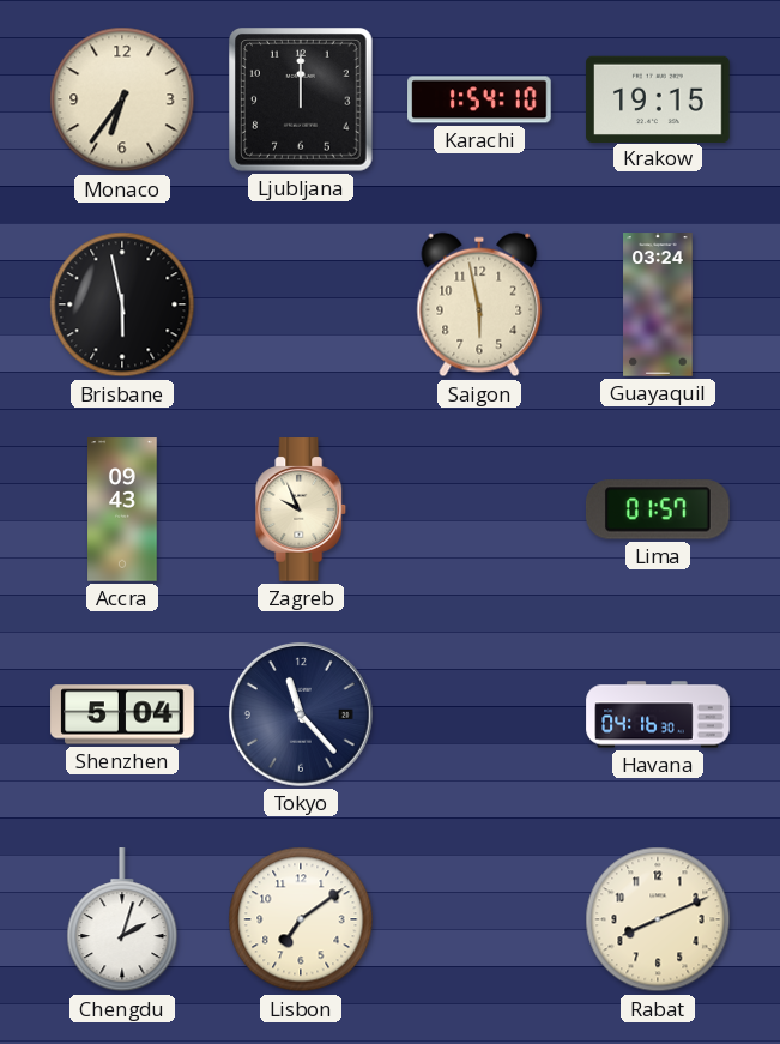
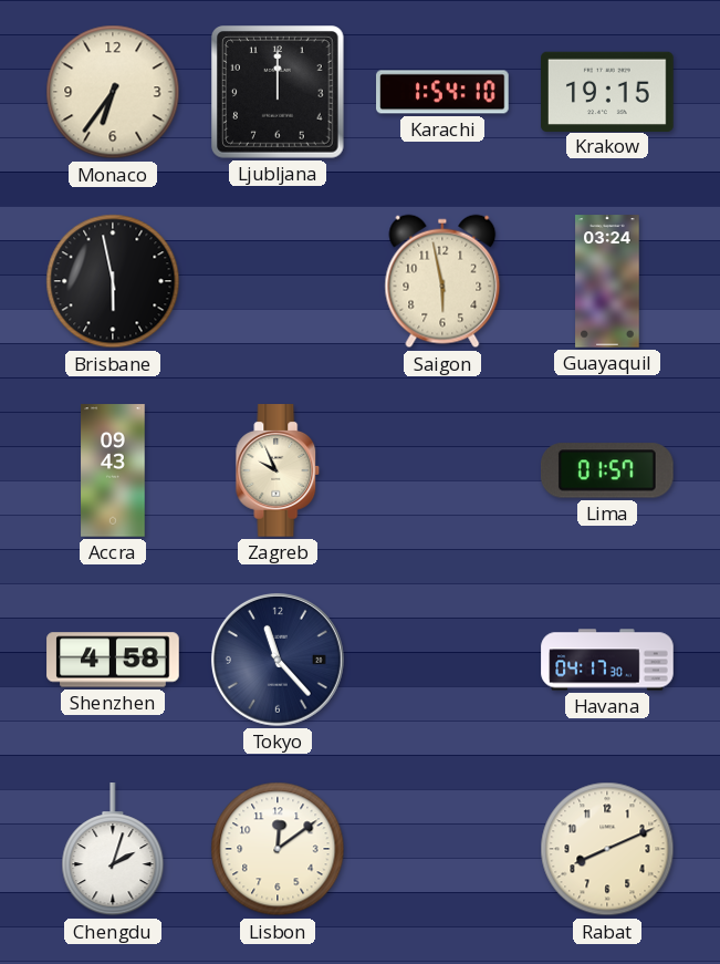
Shenzhen: 5:04 -> 4:58 (113, 660)
Havana: 04:16 -> 04:17 (607, 660)
Lisbon: 7:09 -> 12:09 (278, 849)
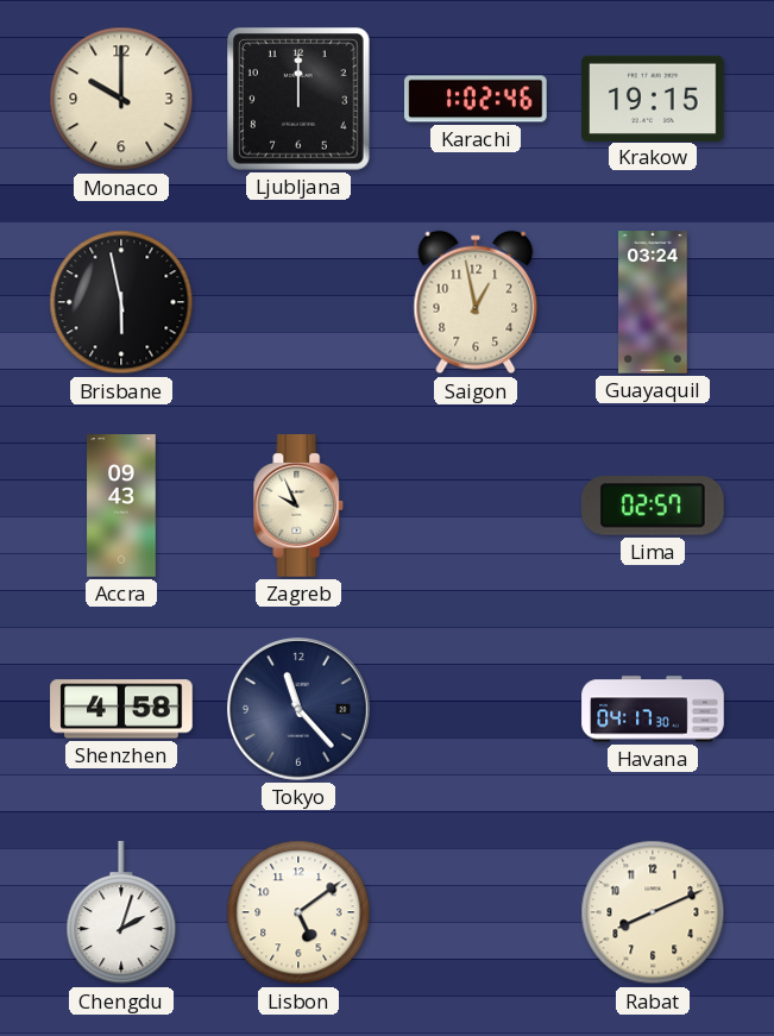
Monaco: 6:36 -> 10:00 (121, 99)
Karachi: 1:54 -> 1:02 (476, 99)
Saigon: 5:58 -> 12:58 (476, 302)
Lima: 01:57 -> 02:57 (653, 506)
Lisbon: 12:09 -> 5:09 (298, 912)
